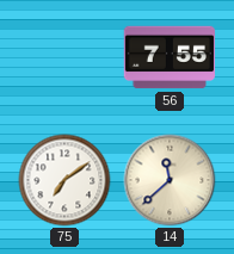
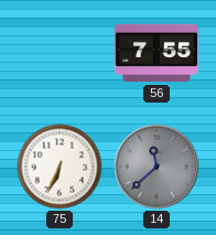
75: 7:09 -> 6:34 (60, 167)
14 dial: cream -> grey (156, 167)
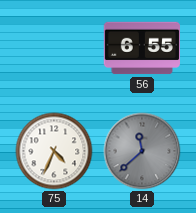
56: 7:55 -> 6:55 (141, 48)
75: 6:34 -> 4:34 (54, 151)
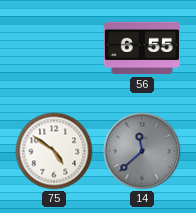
75: 4:34 -> 4:51 (54, 151)
